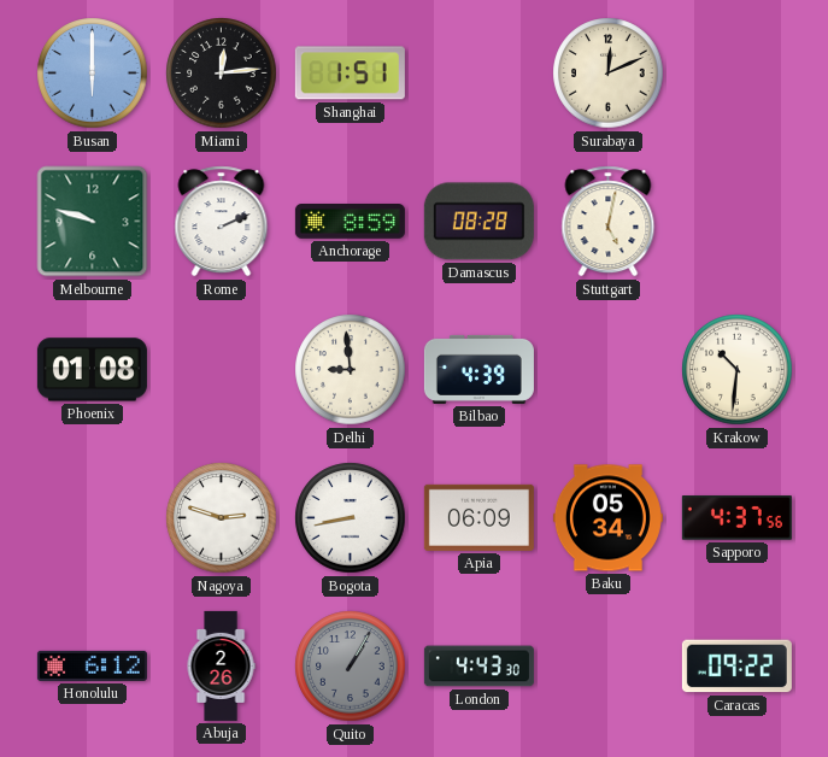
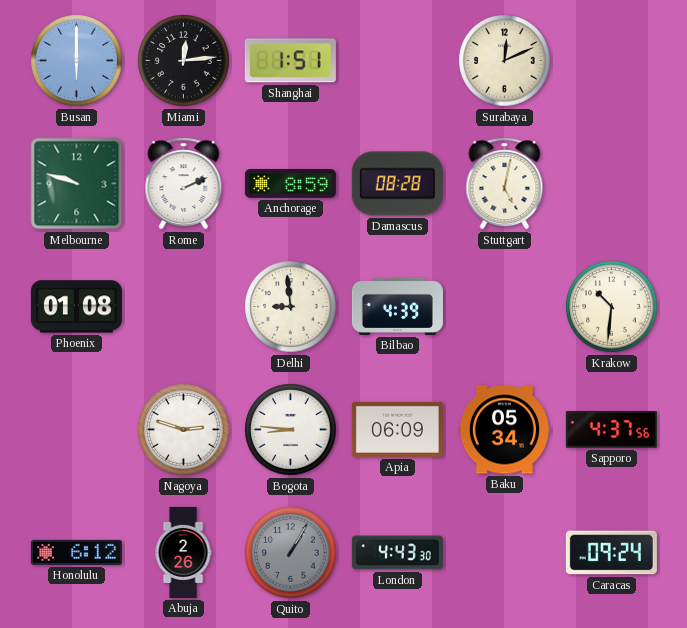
Bogota: 8:43 -> 8:46 (291, 430)
Caracas: 09:22 -> 09:24 (611, 553)
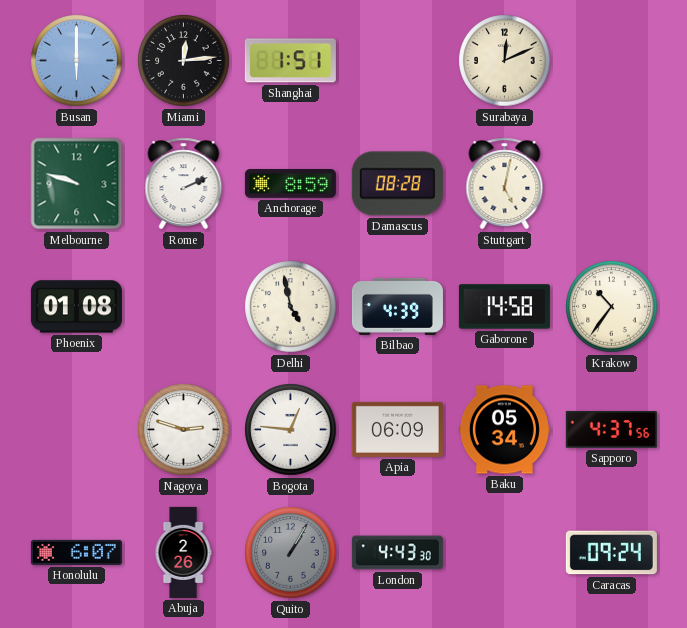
Delhi: 8:59 -> 4:58 (291, 307)
Gaborone: none -> 14:58 (504, 307)
Krakow: 10:31 -> 10:36 (612, 307)
Bogota: 8:46 -> 12:46 (291, 430)
Honolulu: 6:12 -> 6:07 (76, 552)
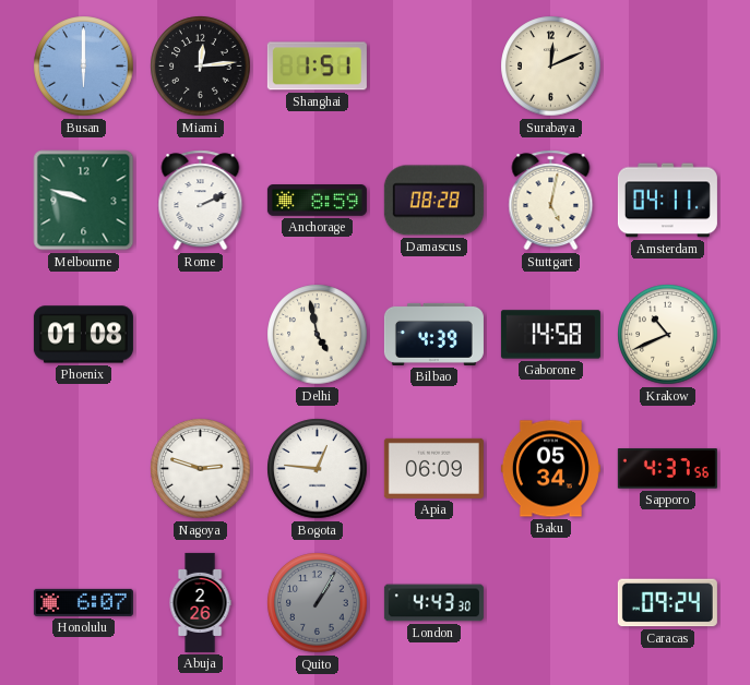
Amsterdam: none -> 04:11 (667, 201)
Krakow: 10:36 -> 10:41 (668, 335)
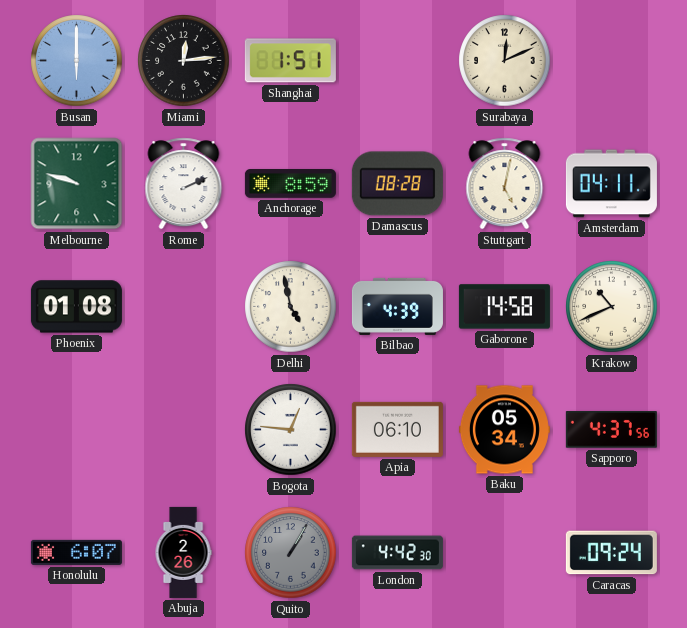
Nagoya: 2:48 -> none (201, 469)
Apia: 06:09 -> 06:10 (397, 429)
London: 4:43 -> 4:42 (397, 553)
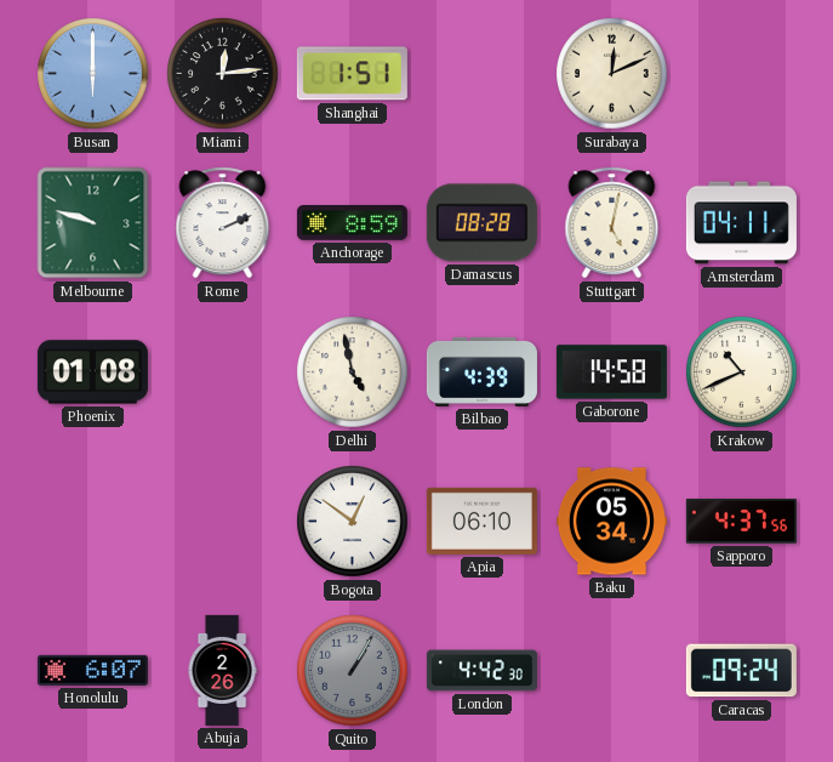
Bogota: 12:46 -> 12:51 (353, 522)
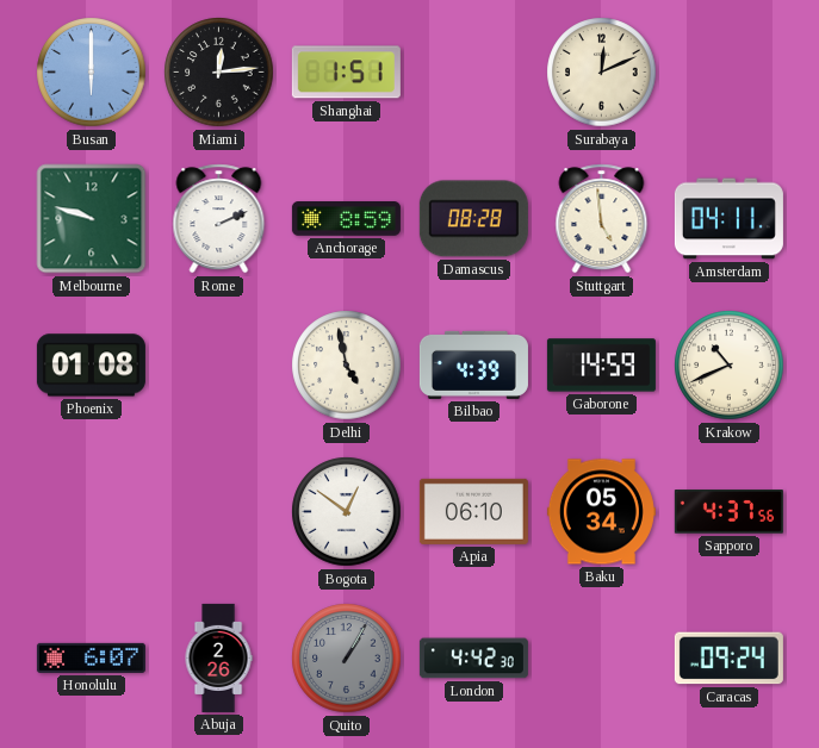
Stuttgart: 5:02 -> 4:59 (602, 219)
Gaborone: 14:58 -> 14:59 (601, 366)
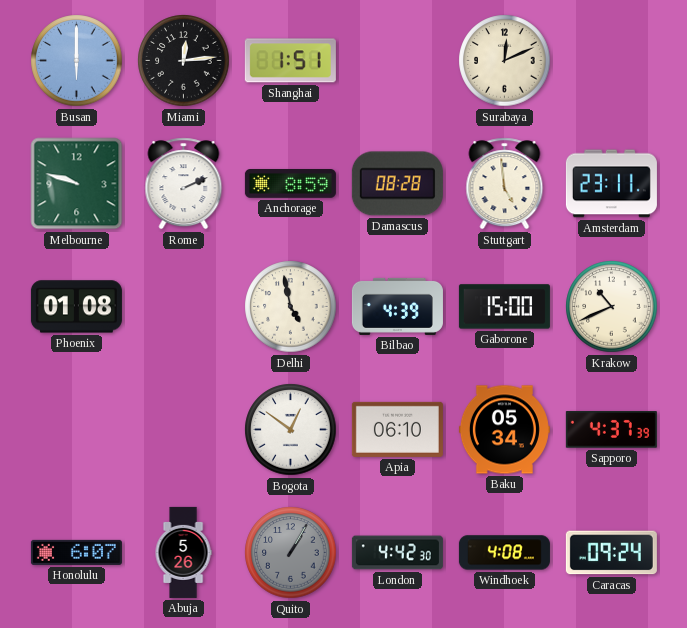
Amsterdam: 04:11 -> 23:11 (611, 184)
Gaborone: 14:59 -> 15:00 (504, 307)
Sapporo: 4:37:56 -> 4:37:39 (611, 430)
Abuja: 2:26 -> 5:26 (183, 552)
Windhoek: none -> 4:08 (504, 553)
